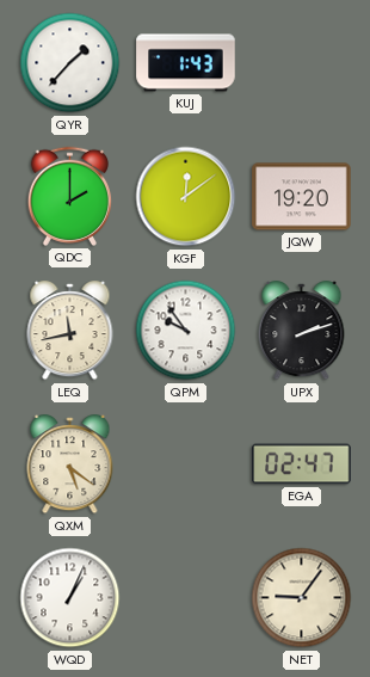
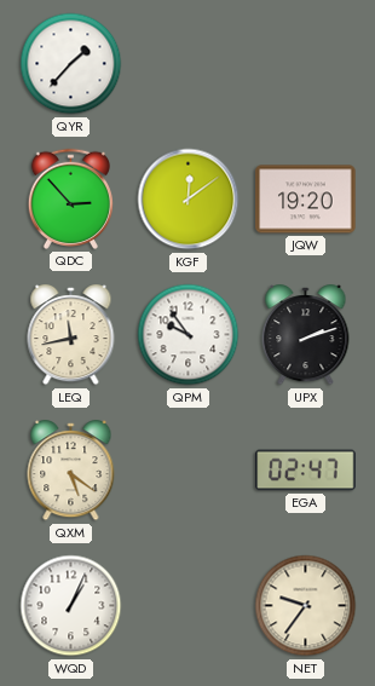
KUJ: 1:43 -> none (186, 63)
QDC: 2:00 -> 2:53 (70, 198)
NET: 9:06 -> 9:36 (306, 606)
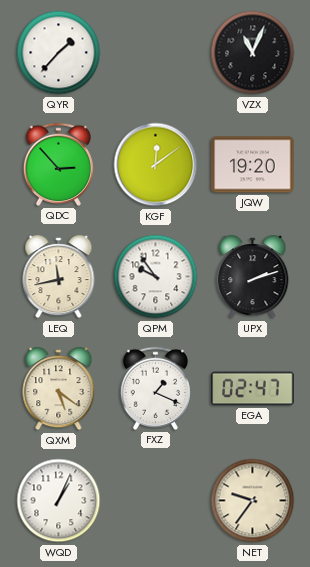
VZX: none -> 11:04 (253, 53)
FXZ: none -> 1:19 (155, 388)
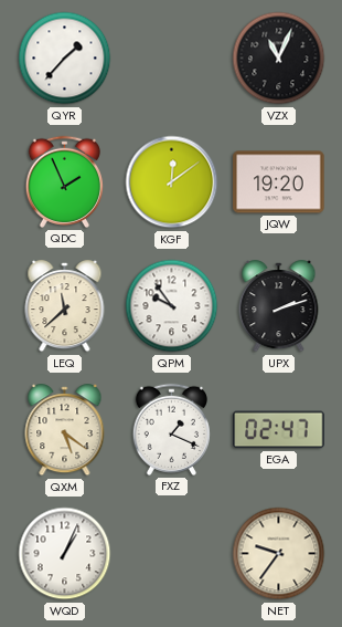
QDC: 2:53 -> 1:56 (64, 181)
LEQ: 11:43 -> 11:38 (65, 306)
